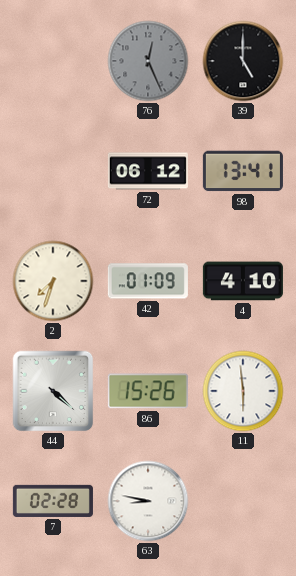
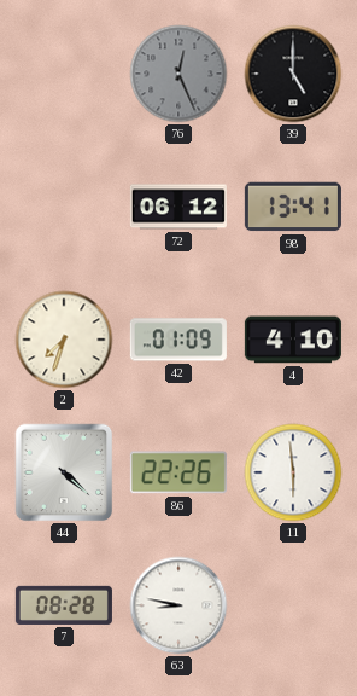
86: 15:26 -> 22:26 (178, 472)
7: 02:28 -> 08:28 (64, 605)
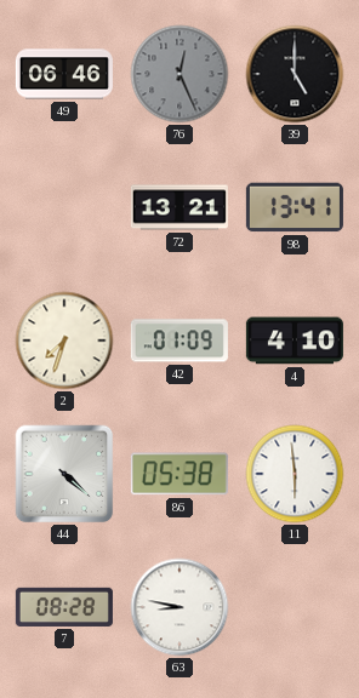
49: none -> 06:46 (64, 74)
72: 06:12 -> 13:21 (180, 207)
86: 22:26 -> 05:38 (180, 474)
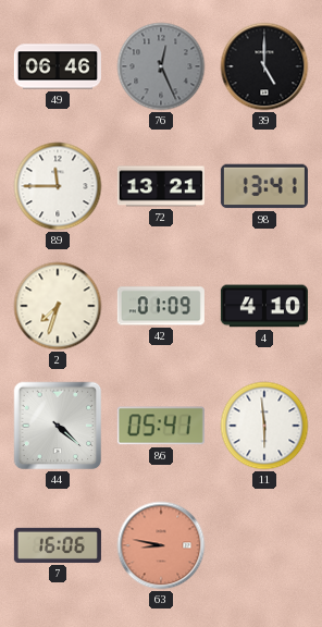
89: none -> 11:45 (58, 186)
86: 05:38 -> 05:41 (161, 426)
7: 08:28 -> 16:06 (58, 545)
63 dial: white -> salmon (161, 545)
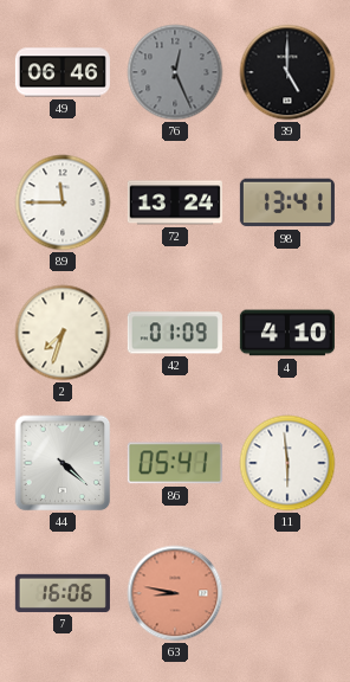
72: 13:21 -> 13:24 (175, 202)
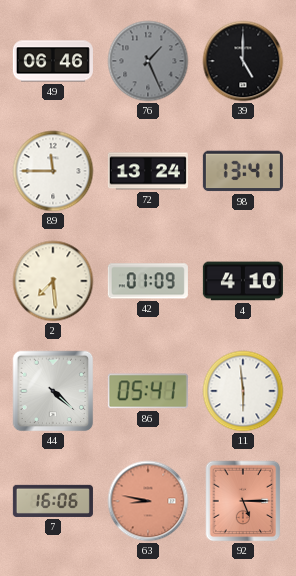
76: 12:26 -> 1:26 (148, 61)
2: 7:33 -> 7:29 (53, 281)
92: none -> 5:15 (243, 501)
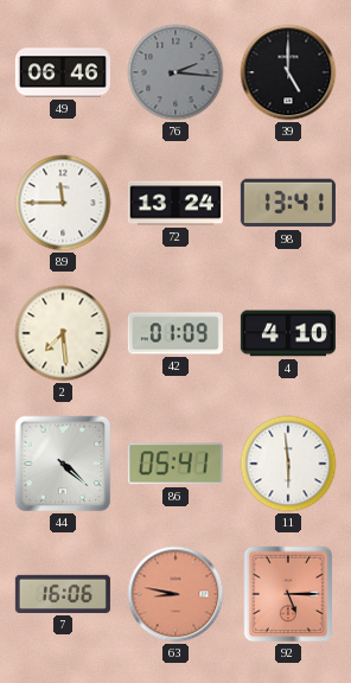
76: 1:26 -> 2:16 (175, 72)
